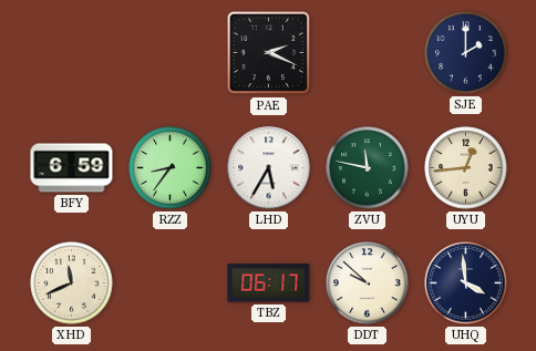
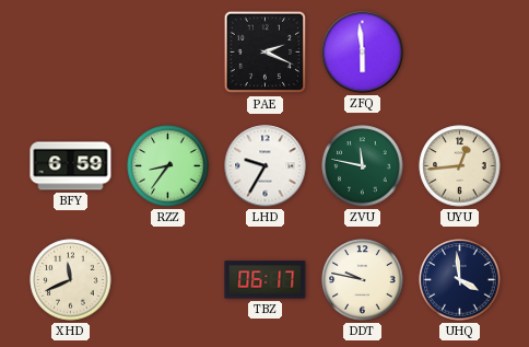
ZFQ: none -> 5:59 (363, 53)
SJE: 2:00 -> none (466, 53)
LHD: 5:35 -> 9:35 (266, 166)
DDT: 9:52 -> 9:47 (363, 280)
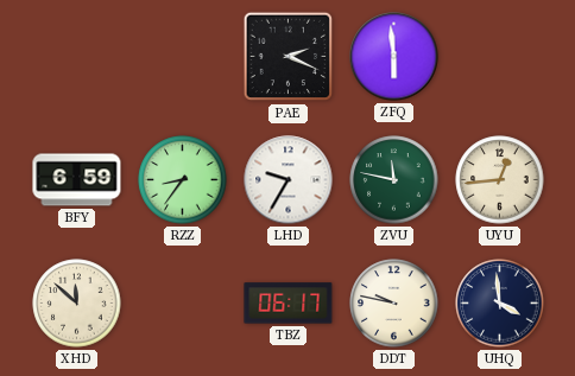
XHD: 11:41 -> 11:52 (77, 304)
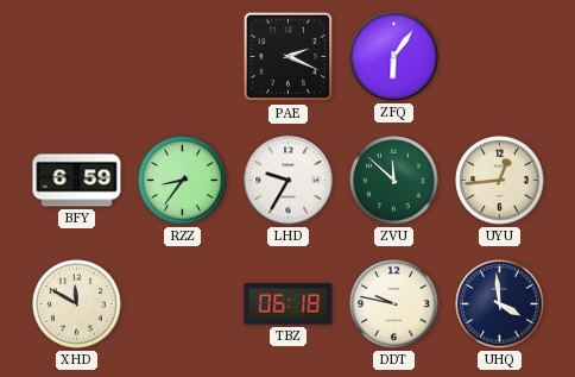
ZFQ: 5:59 -> 6:06 (394, 57)
ZVU: 11:47 -> 11:52 (394, 181)
XHD: 11:52 -> 11:50 (77, 304)
TBZ: 06:17 -> 06:18 (289, 304)
